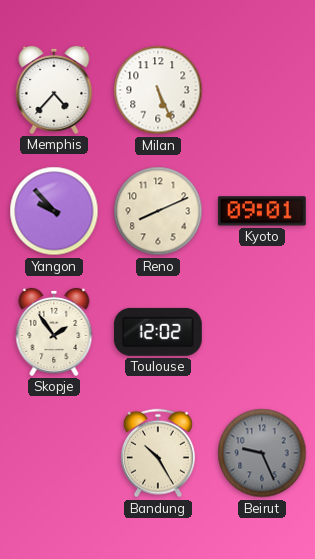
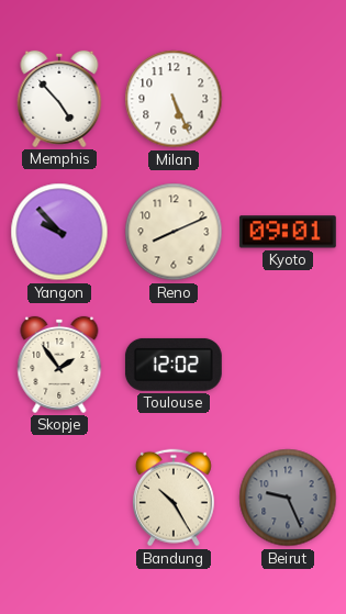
Memphis: 4:37 -> 4:53 (59, 99)
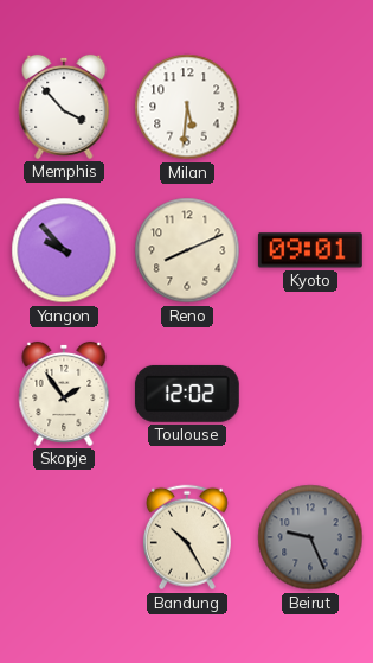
Memphis: 4:53 -> 3:53 (64, 107)
Milan: 5:26 -> 5:31 (187, 107)
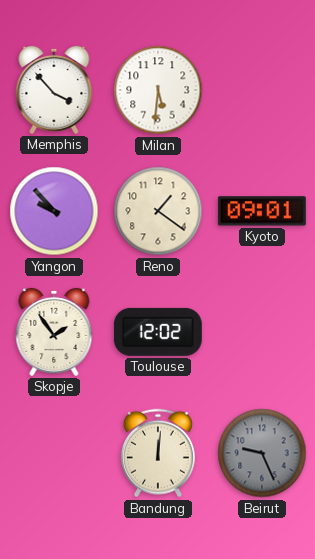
Reno: 8:11 -> 1:21 (158, 211)
Bandung: 10:25 -> 12:01 (158, 453)
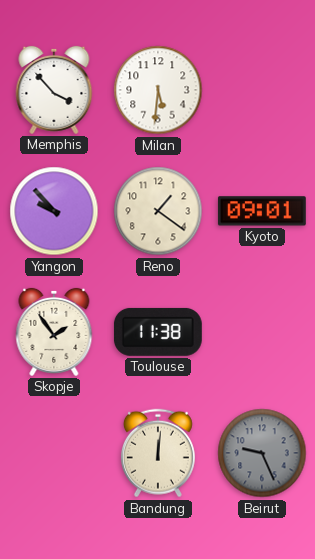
Toulouse: 12:02 -> 11:38 (158, 332)
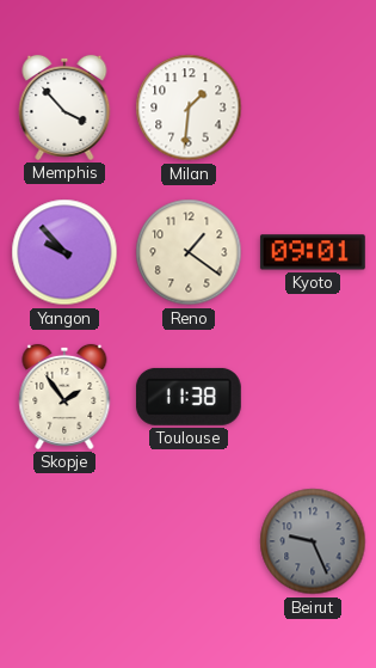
Milan: 5:31 -> 1:31 (189, 108)
Bandung: 12:01 -> none (158, 453)
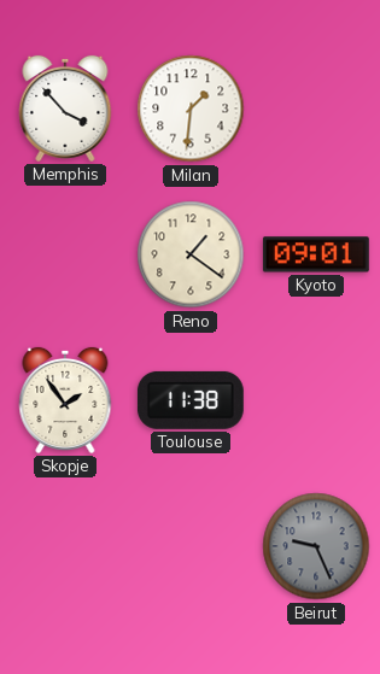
Yangon: 9:53 -> none (64, 252)
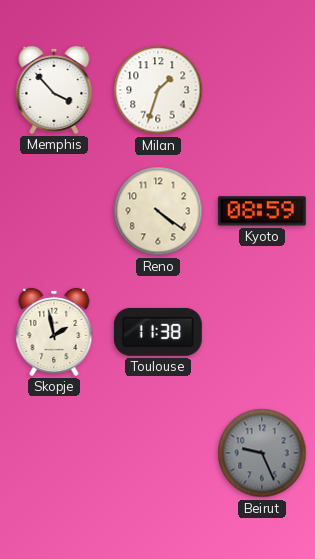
Milan: 1:31 -> 1:33 (158, 90)
Reno: 1:21 -> 4:21 (158, 211)
Kyoto: 09:01 -> 08:59 (262, 211)
Skopje: 1:54 -> 1:58 (54, 332)
